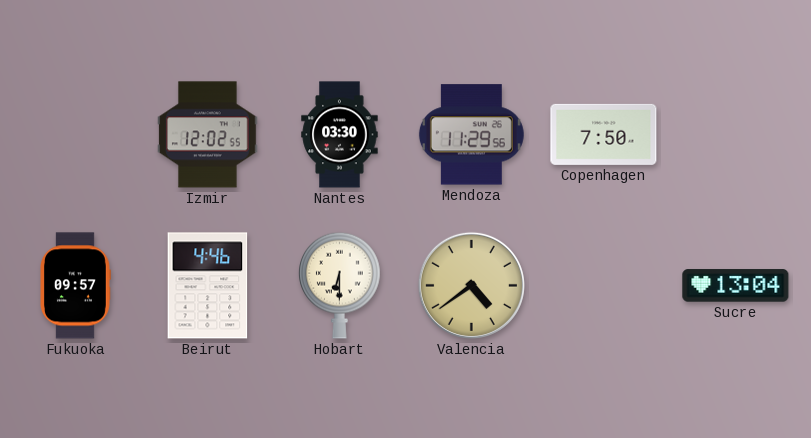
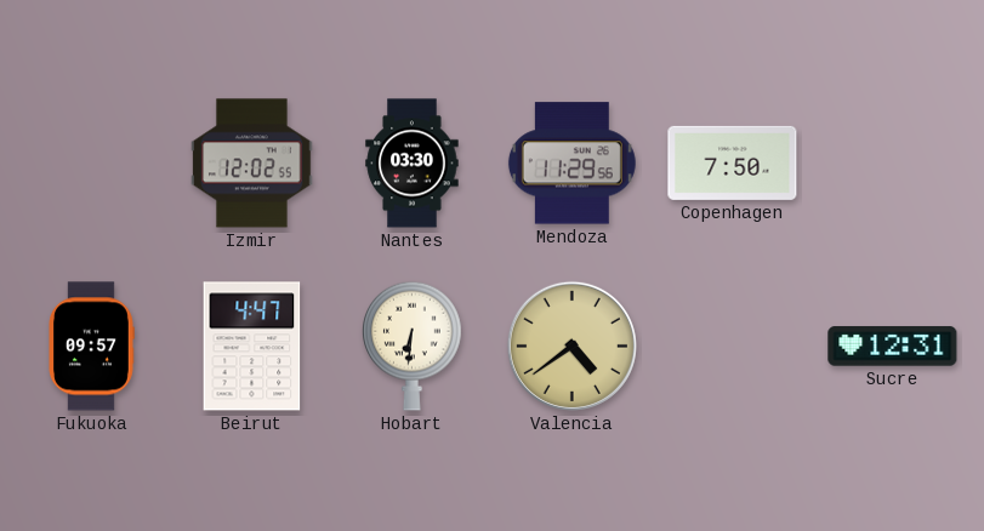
Beirut: 4:46 -> 4:47 (252, 347)
Hobart: 6:30 -> 6:31 (413, 346)
Sucre: 13:04 -> 12:31 (893, 347)
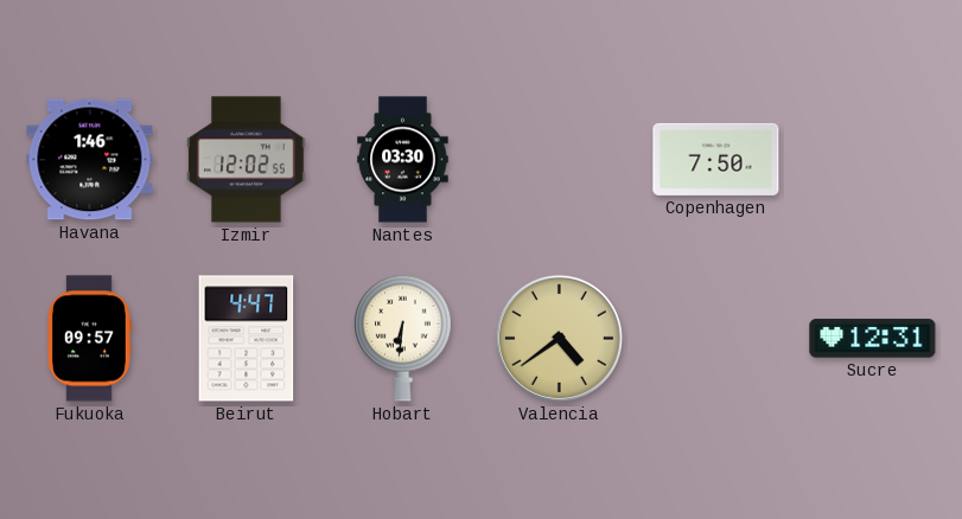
Havana: none -> 1:46 (90, 160)
Mendoza: 11:29 -> none (571, 164)
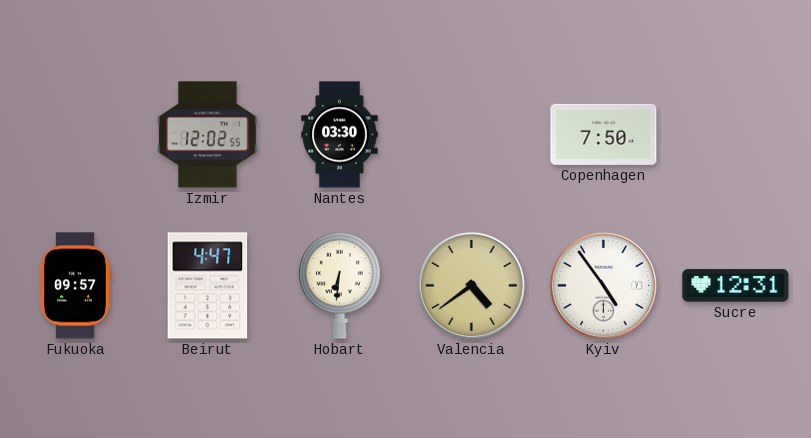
Havana: 1:46 -> none (90, 160)
Kyiv: none -> 4:54 (603, 285)
